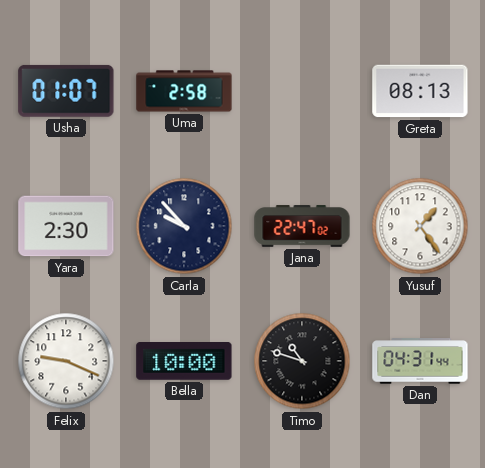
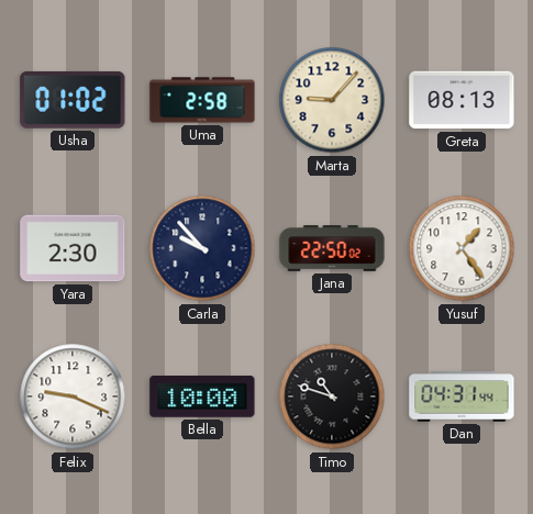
Usha: 01:07 -> 01:02 (73, 100)
Marta: none -> 9:07 (332, 100)
Jana: 22:47 -> 22:50 (332, 248)
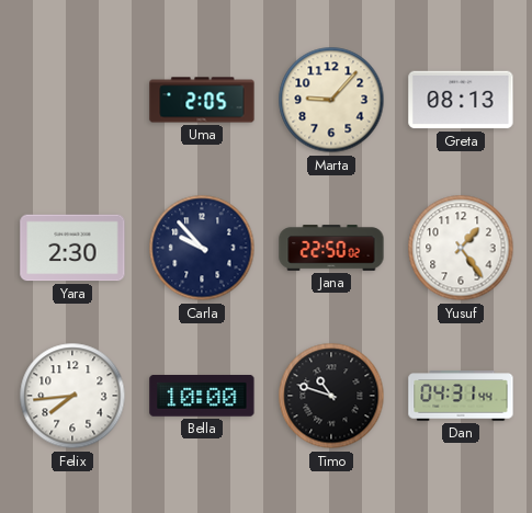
Usha: 01:02 -> none (73, 100)
Uma: 2:58 -> 2:05 (202, 100)
Felix: 9:19 -> 7:44 (72, 396)
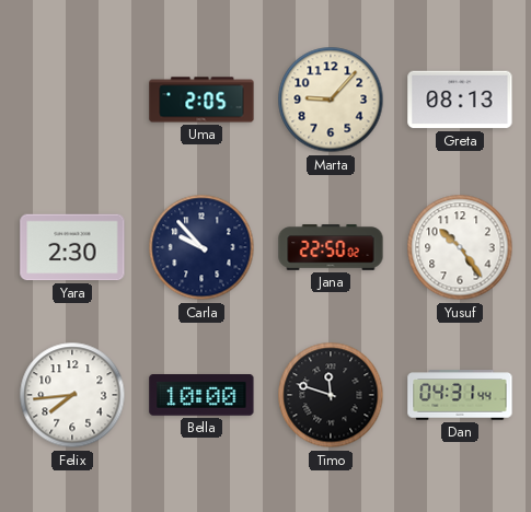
Yusuf: 1:24 -> 10:24 (460, 247)
Timo: 10:48 -> 11:48 (331, 395)
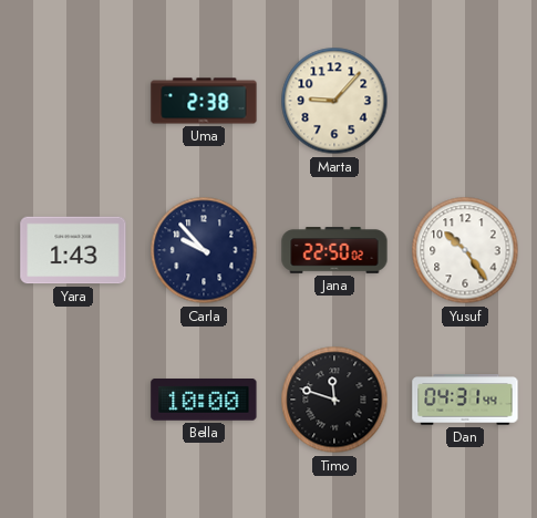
Uma: 2:05 -> 2:38 (204, 101)
Greta: 08:13 -> none (460, 100)
Yara: 2:30 -> 1:43 (73, 250)
Felix: 7:44 -> none (72, 395)
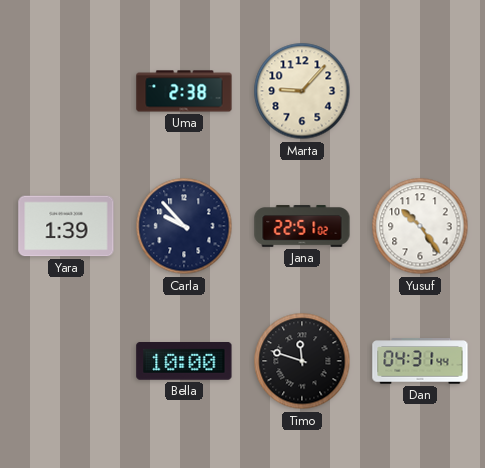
Yara: 1:43 -> 1:39 (66, 226)
Jana: 22:50 -> 22:51 (302, 226)
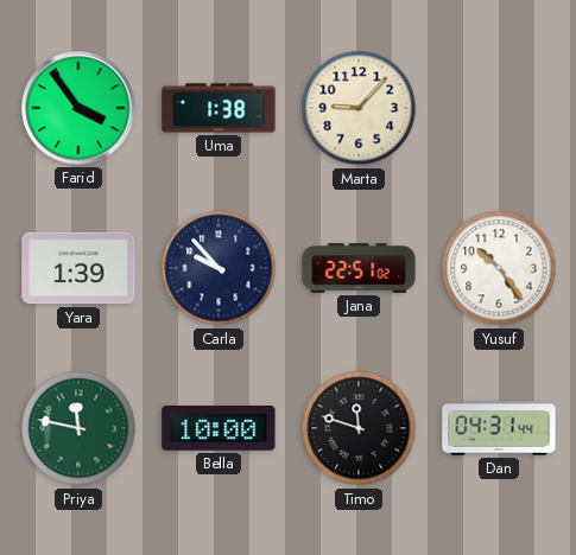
Farid: none -> 3:54 (78, 108)
Uma: 2:38 -> 1:38 (219, 108)
Priya: none -> 11:47 (78, 428)
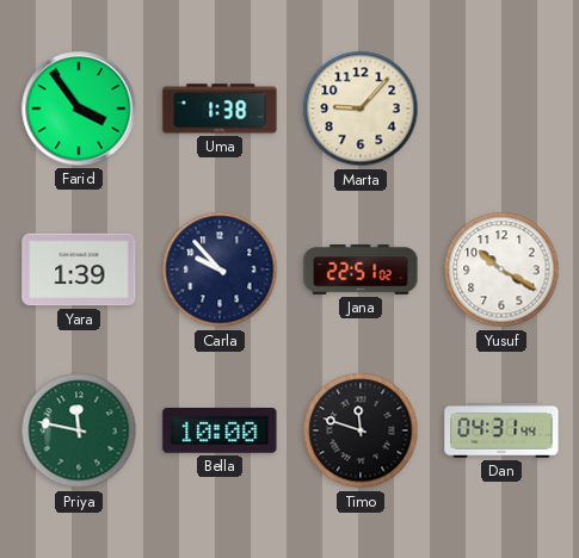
Yusuf: 10:24 -> 10:20 (501, 269)
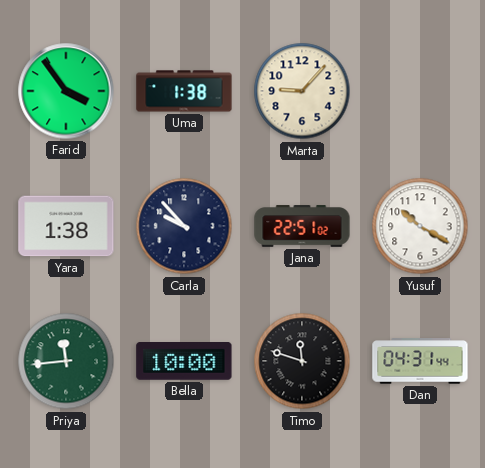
Yara: 1:39 -> 1:38 (66, 226)
Priya: 11:47 -> 11:44 (66, 361)
